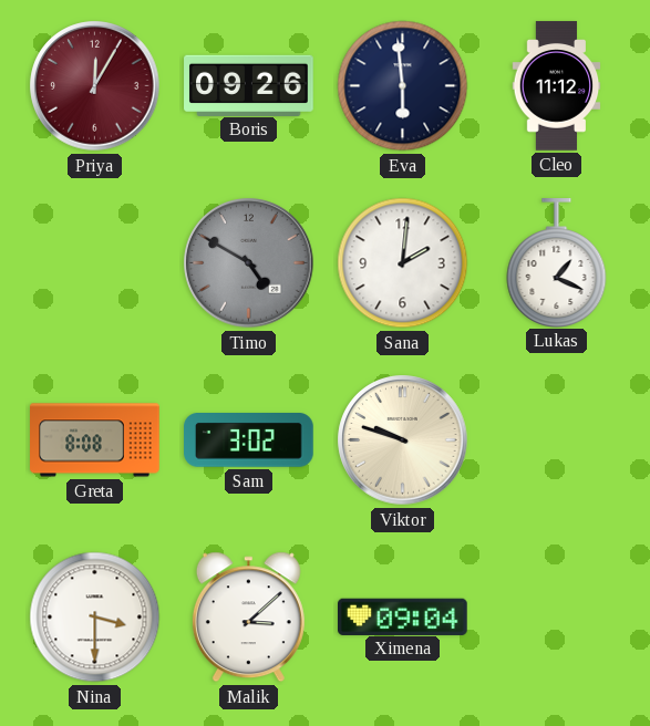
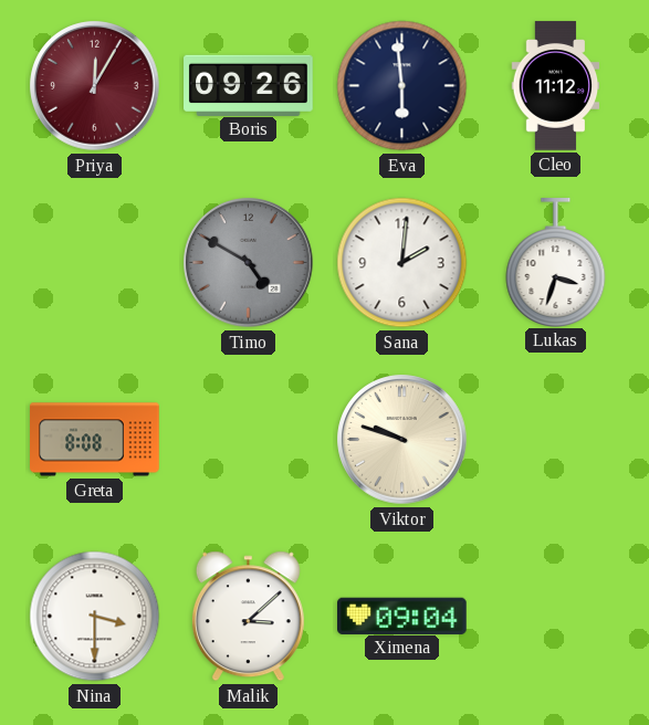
Lukas: 1:19 -> 3:33 (556, 262)
Sam: 3:02 -> none (249, 440)
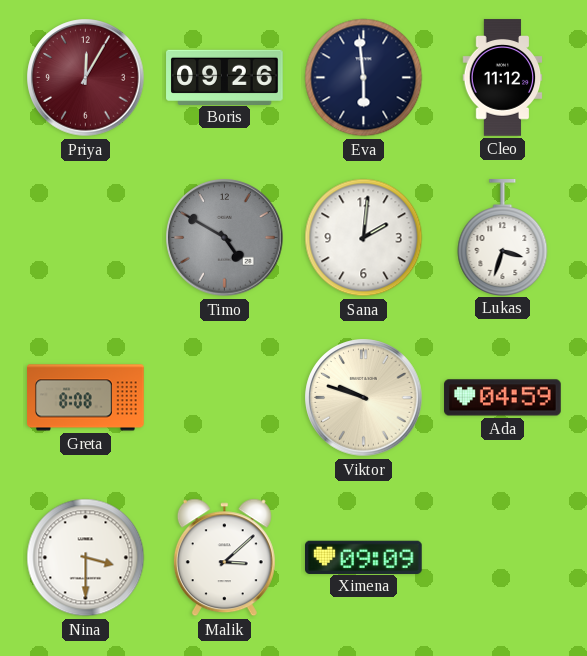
Ada: none -> 04:59 (503, 398)
Ximena: 09:04 -> 09:09 (364, 557)
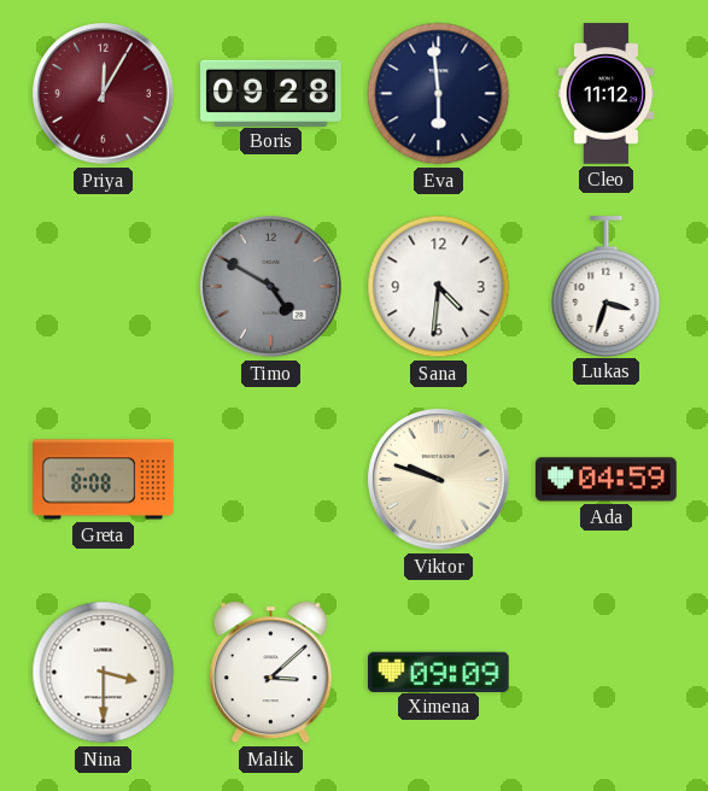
Boris: 09:26 -> 09:28 (271, 93)
Sana: 2:01 -> 4:31 (439, 287)
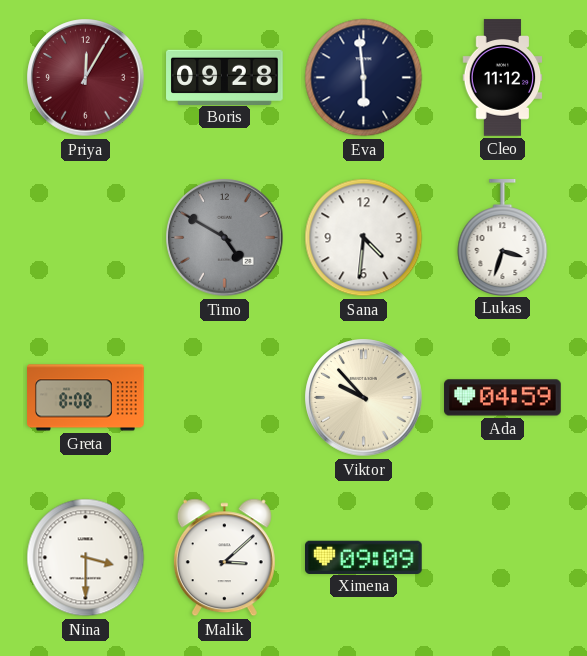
Viktor: 9:48 -> 9:53 (364, 398)
